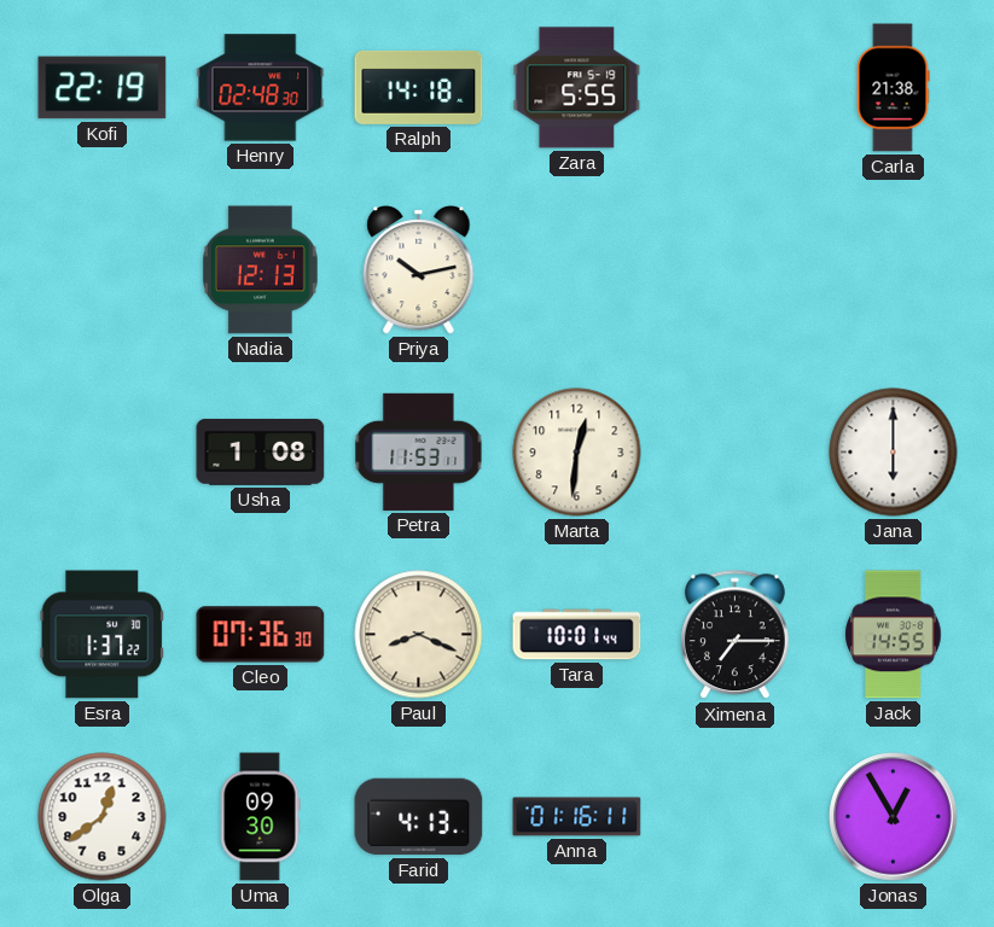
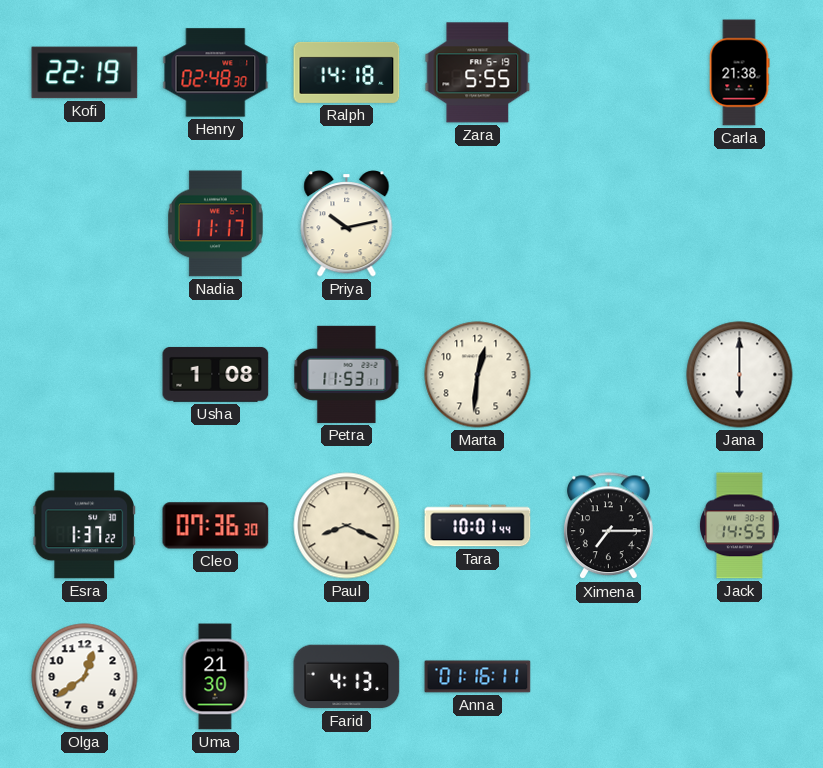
Nadia: 12:13 -> 11:17 (215, 224)
Uma: 09:30 -> 21:30 (215, 677)
Jonas: 12:55 -> none (894, 817)
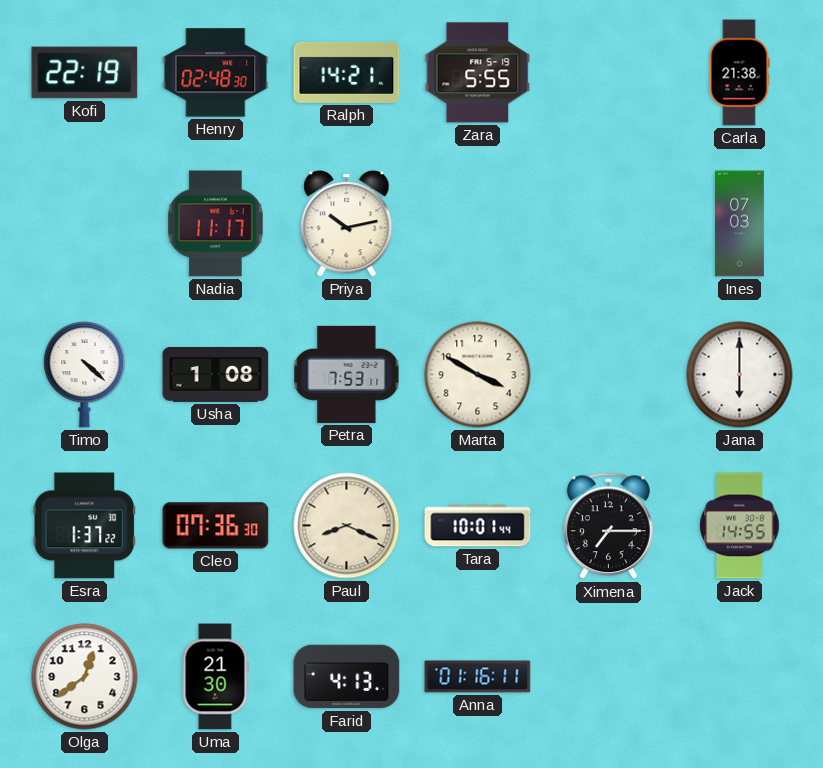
Ralph: 14:18 -> 14:21 (347, 72)
Ines: none -> 07:03 (740, 224)
Timo: none -> 4:22 (85, 374)
Petra: 11:53 -> 7:53 (347, 374)
Marta: 12:31 -> 3:50 (478, 375)
